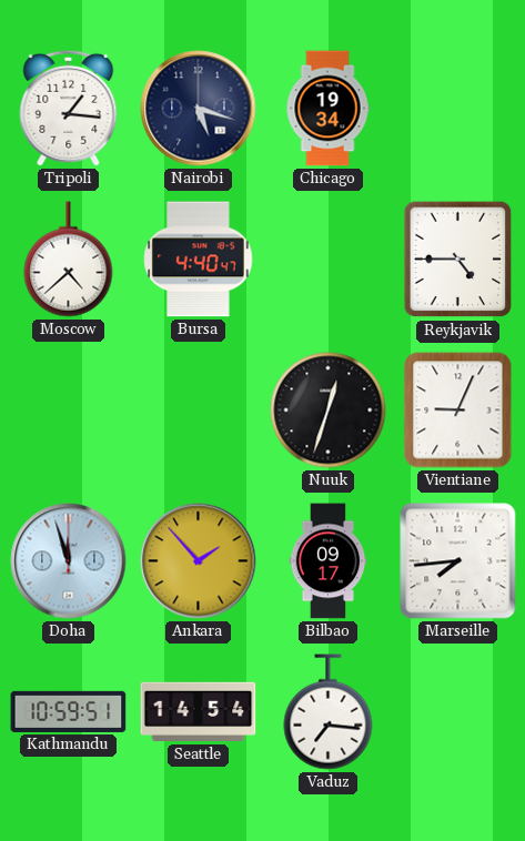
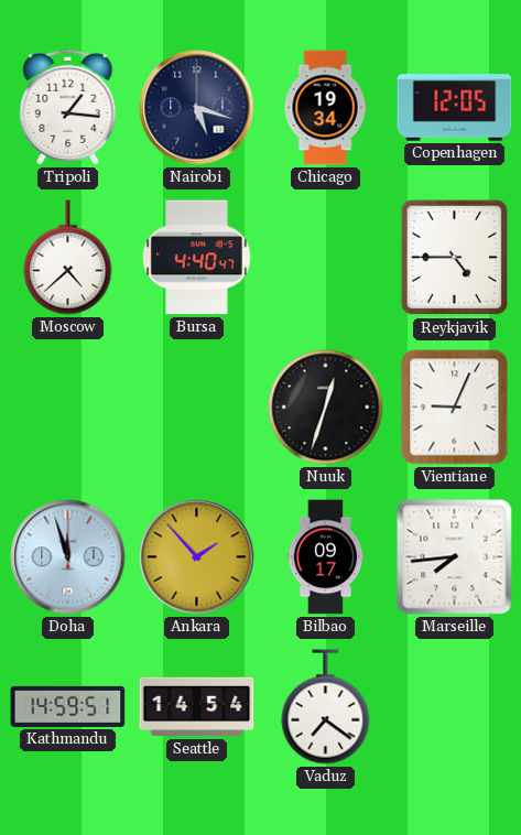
Copenhagen: none -> 12:05 (455, 108)
Kathmandu: 10:59 -> 14:59 (68, 706)
Vaduz: 7:16 -> 7:21 (326, 707)
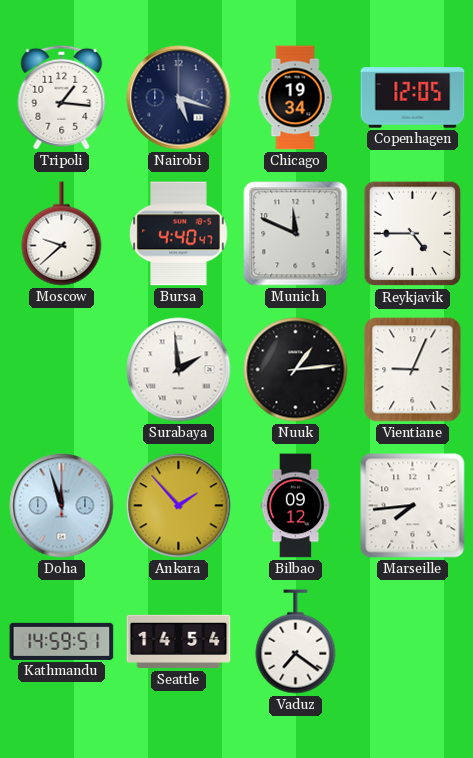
Moscow: 4:38 -> 9:38 (62, 234)
Munich: none -> 11:49 (296, 234)
Surabaya: none -> 1:59 (179, 370)
Nuuk: 12:33 -> 1:14 (296, 370)
Bilbao: 09:17 -> 09:12 (296, 506)
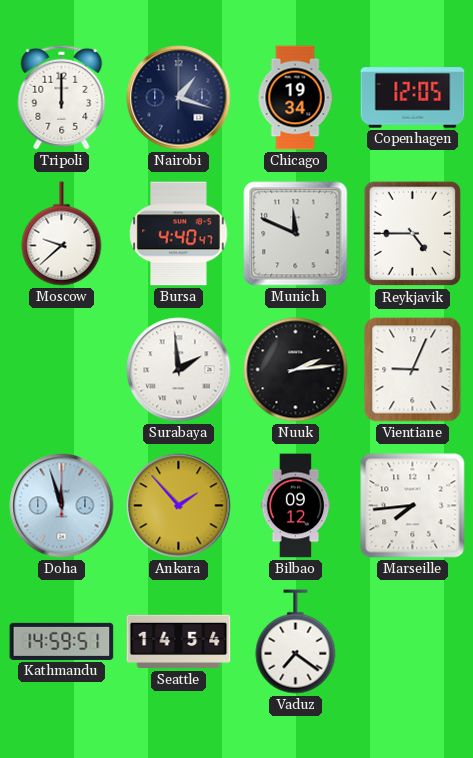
Tripoli: 1:16 -> 12:00 (62, 97)
Nairobi: 5:18 -> 1:18 (179, 98)
Nuuk: 1:14 -> 2:14 (296, 370)
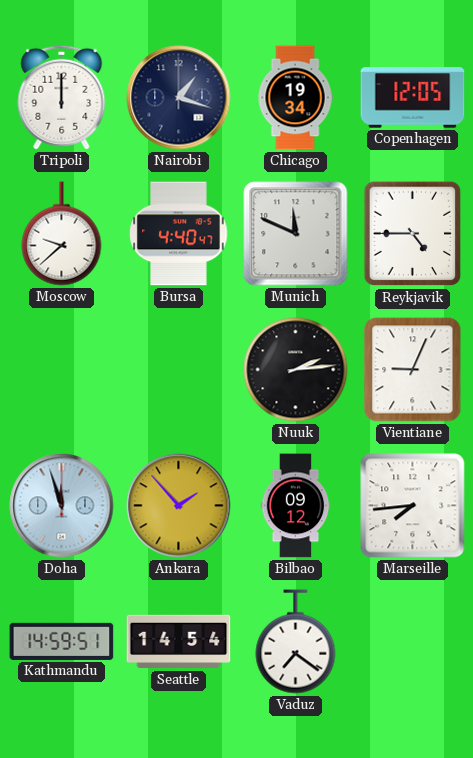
Surabaya: 1:59 -> none (179, 370)
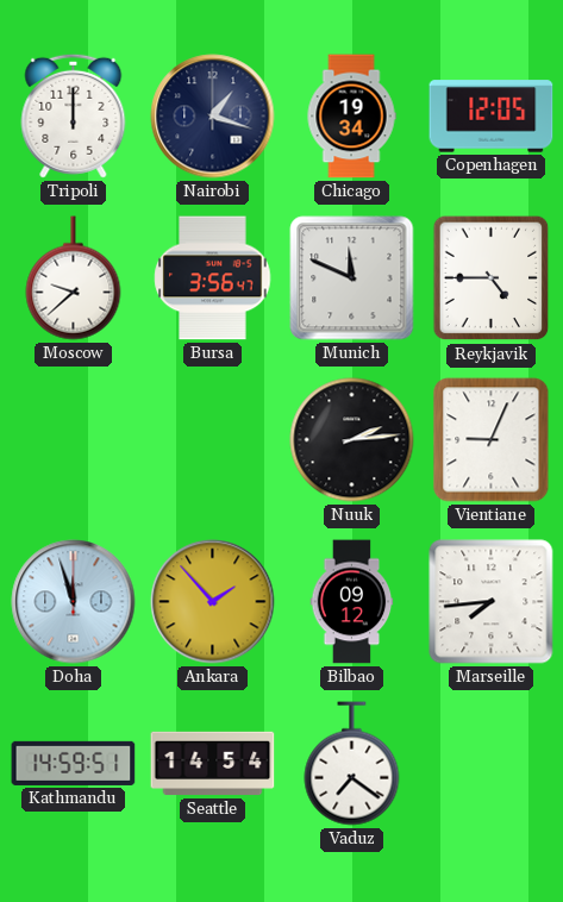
Bursa: 4:40 -> 3:56 (213, 278)
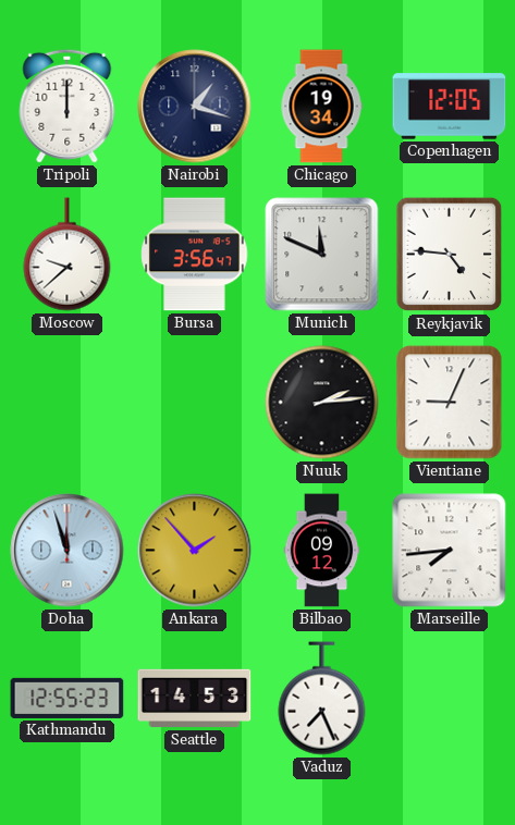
Reykjavik: 4:45 -> 4:46 (450, 255)
Kathmandu: 14:59 -> 12:55 (68, 698)
Seattle: 14:54 -> 14:53 (195, 699)
Vaduz: 7:21 -> 7:26 (322, 699)
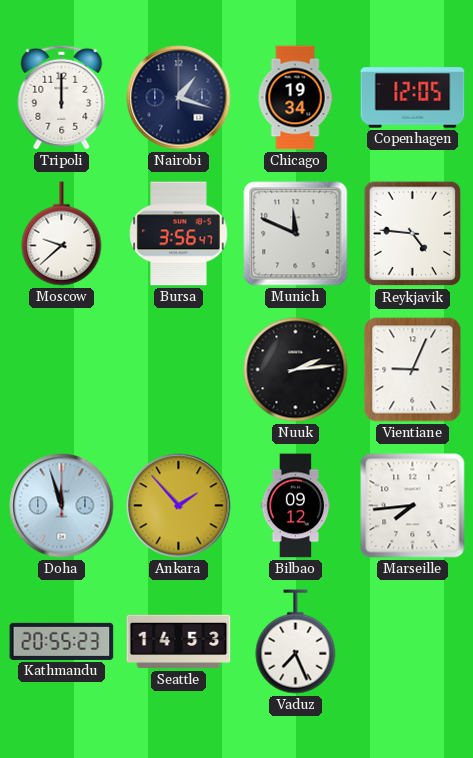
Kathmandu: 12:55 -> 20:55 (62, 641)
